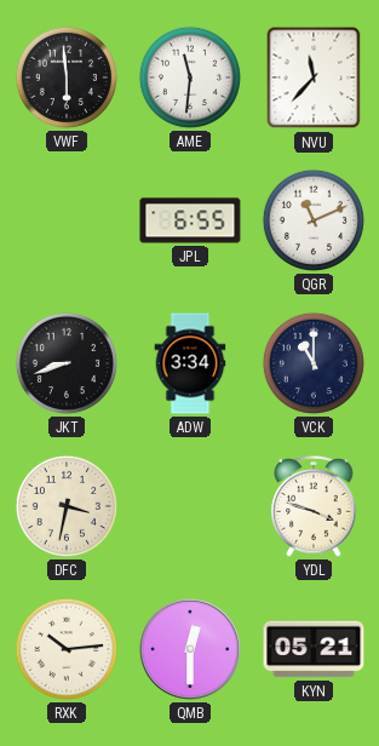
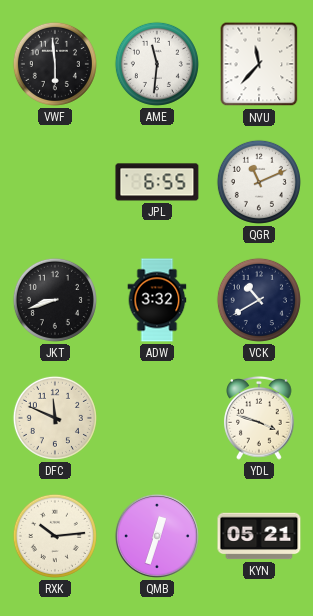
ADW: 3:34 -> 3:32 (157, 300)
VCK: 11:00 -> 10:40 (259, 300)
DFC: 3:32 -> 11:49 (55, 418)
QMB: 12:30 -> 12:33 (157, 536)
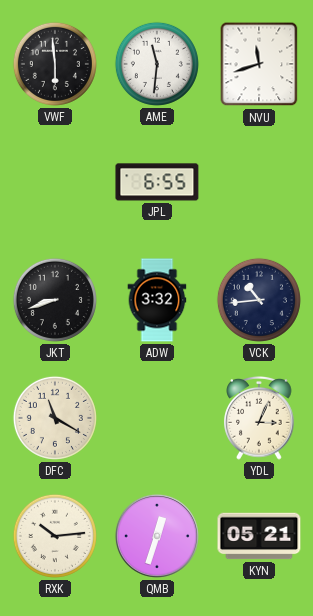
NVU: 11:37 -> 11:42 (259, 64)
QGR: 11:11 -> none (259, 182)
VCK: 10:40 -> 10:44 (259, 300)
DFC: 11:49 -> 11:20 (55, 418)
YDL: 3:48 -> 3:04 (259, 419)
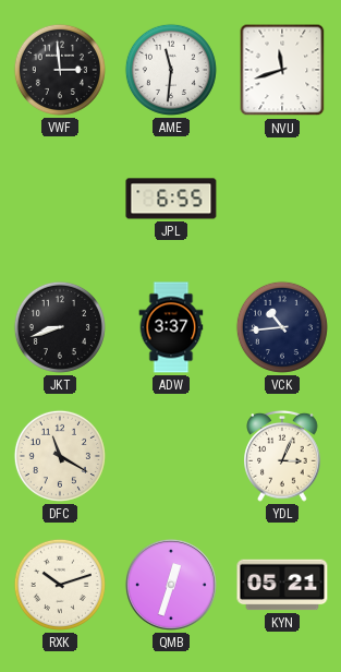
VWF: 5:59 -> 2:59 (60, 70)
ADW: 3:32 -> 3:37 (171, 327)
RXK: 10:14 -> 10:12 (60, 585)
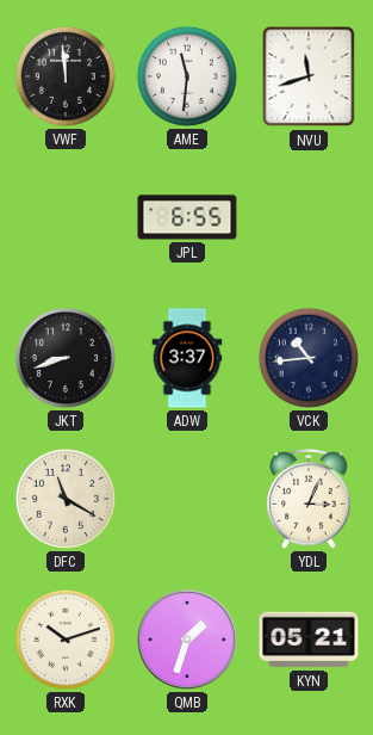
VWF: 2:59 -> 11:59 (66, 76)
QMB: 12:33 -> 1:33 (187, 640)
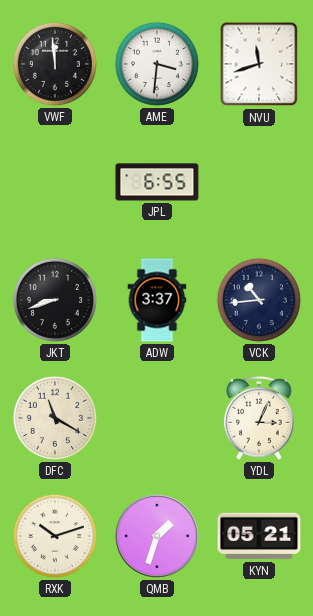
AME: 11:31 -> 3:31 (157, 64)
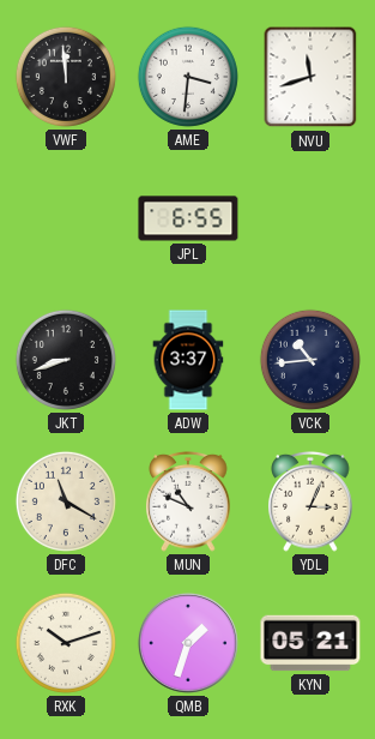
MUN: none -> 10:49 (188, 503)
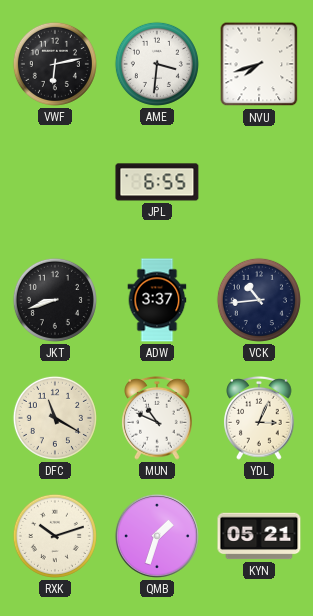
VWF: 11:59 -> 6:13 (55, 64)
NVU: 11:42 -> 7:42 (259, 64)
